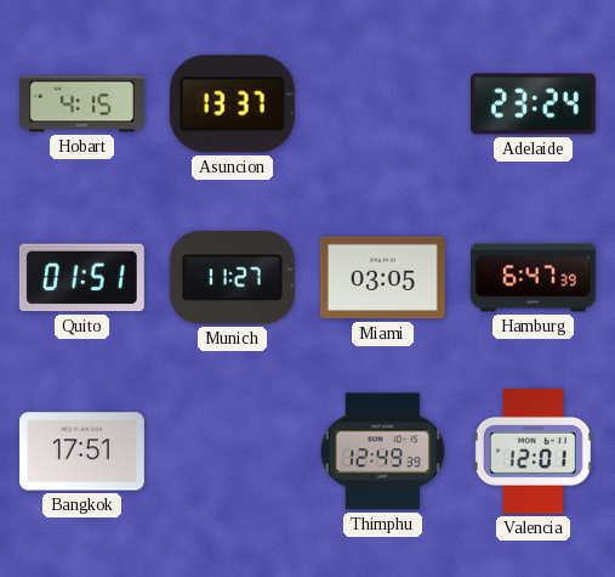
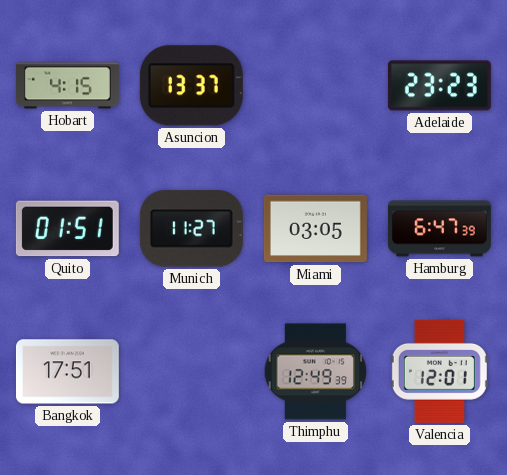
Adelaide: 23:24 -> 23:23 (439, 86)
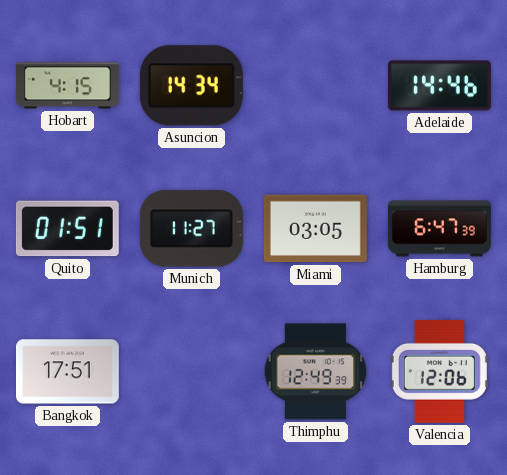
Asuncion: 13:37 -> 14:34 (191, 86)
Adelaide: 23:23 -> 14:46 (439, 86)
Valencia: 12:01 -> 12:06 (439, 371)
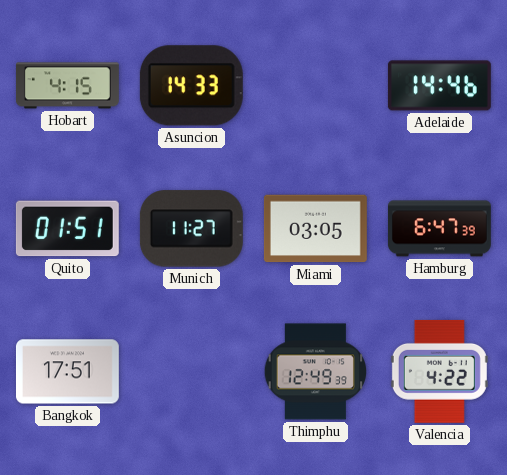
Asuncion: 14:34 -> 14:33 (191, 86)
Valencia: 12:06 -> 4:22 (439, 371)
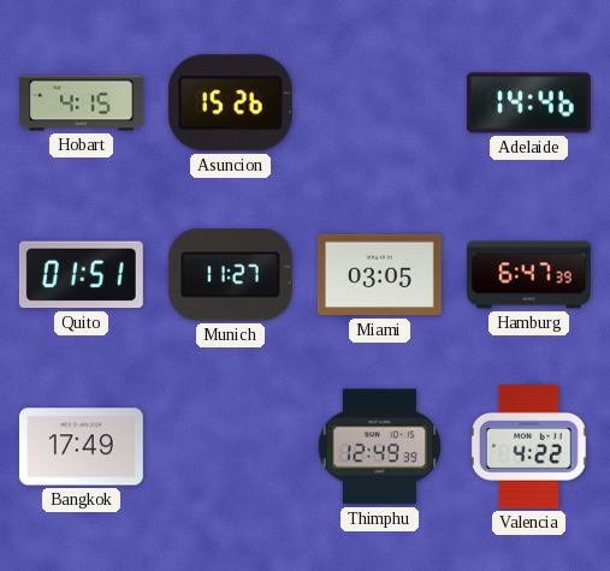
Asuncion: 14:33 -> 15:26 (230, 103)
Bangkok: 17:51 -> 17:49 (81, 447)
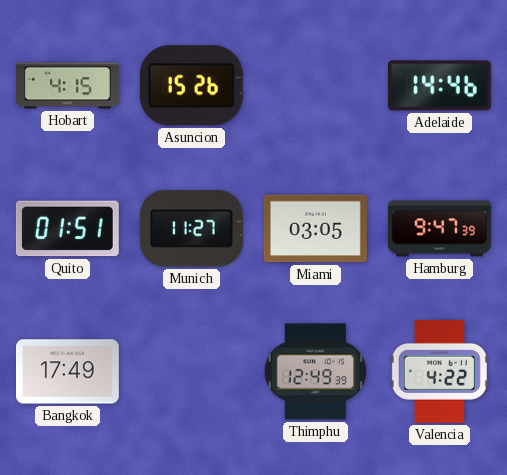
Hamburg: 6:47 -> 9:47 (439, 229)
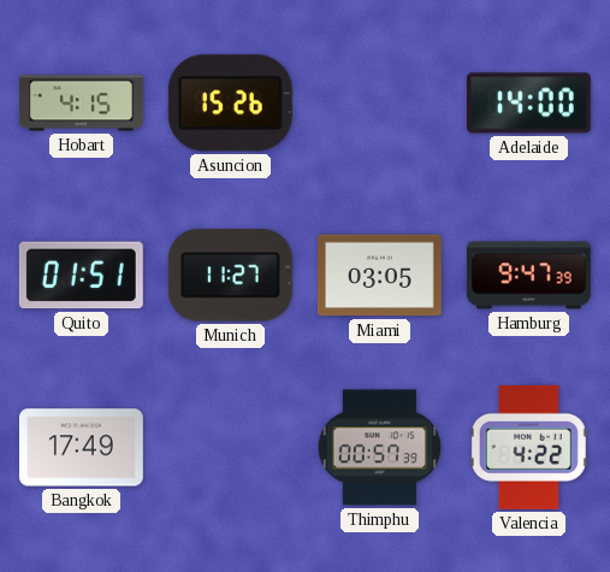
Adelaide: 14:46 -> 14:00 (528, 104)
Thimphu: 12:49 -> 00:57 (379, 448)
